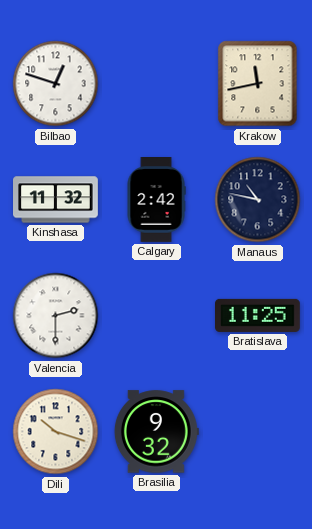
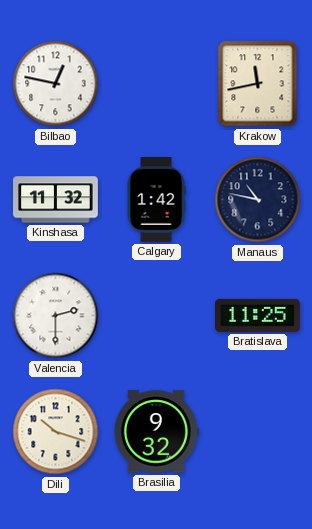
Bilbao: 12:48 -> 12:47 (56, 84)
Calgary: 2:42 -> 1:42 (156, 200)
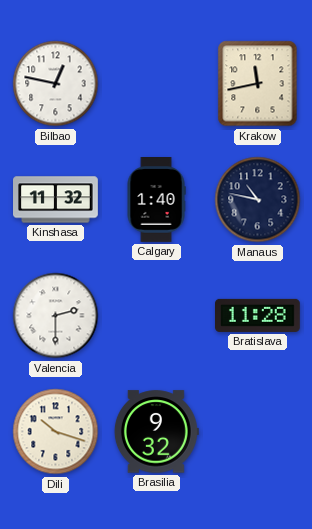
Calgary: 1:42 -> 1:40 (156, 200)
Bratislava: 11:25 -> 11:28 (258, 315)
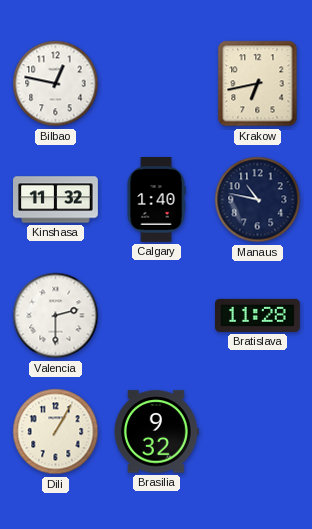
Krakow: 11:43 -> 6:43 (258, 84)
Dili: 10:18 -> 1:05 (56, 432)
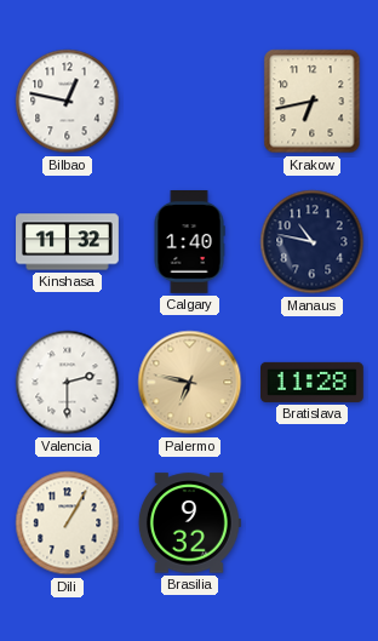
Palermo: none -> 6:47 (190, 383)
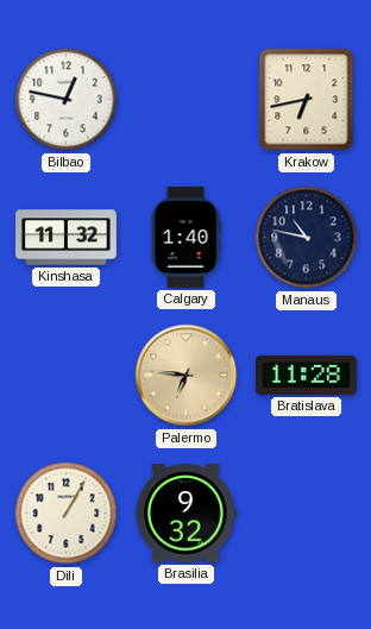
Valencia: 2:30 -> none (68, 383)
Palermo: 6:47 -> 6:46 (187, 376)
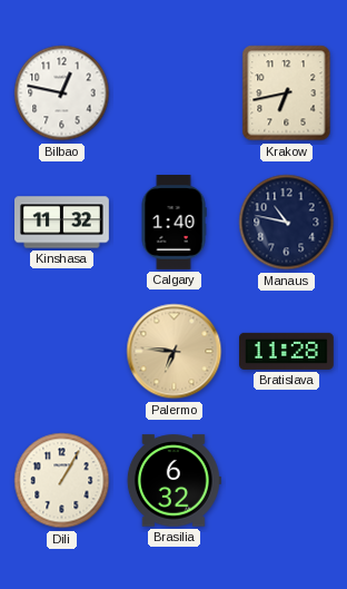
Brasilia: 9:32 -> 6:32 (173, 481)
